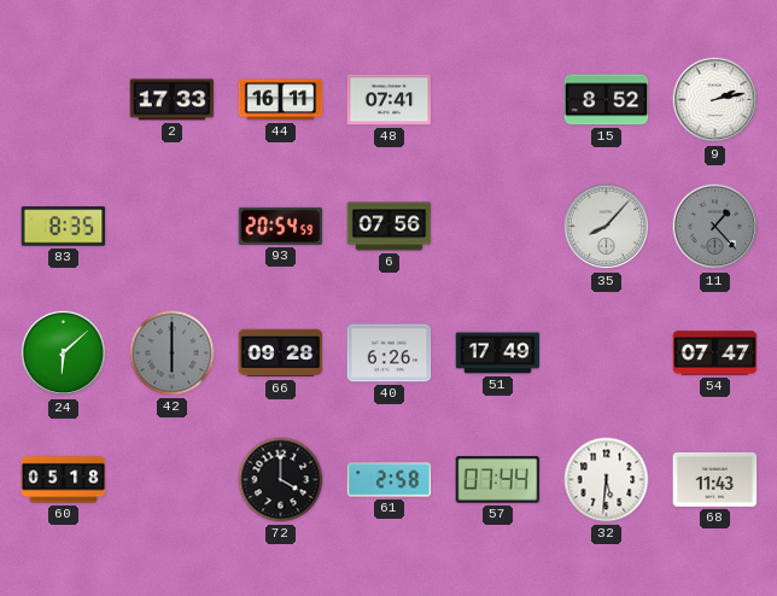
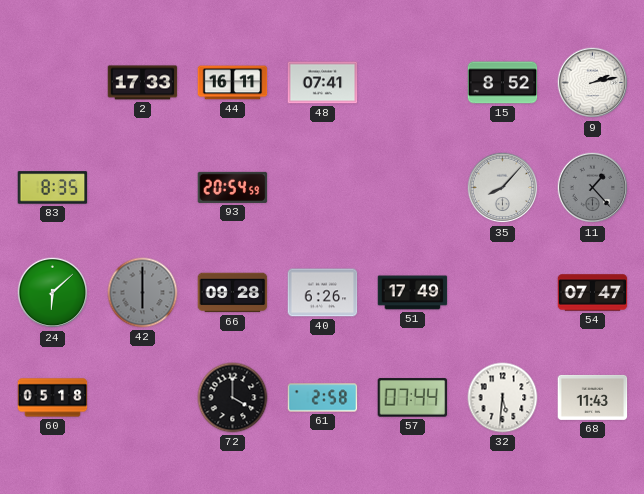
6: 07:56 -> none (390, 227)
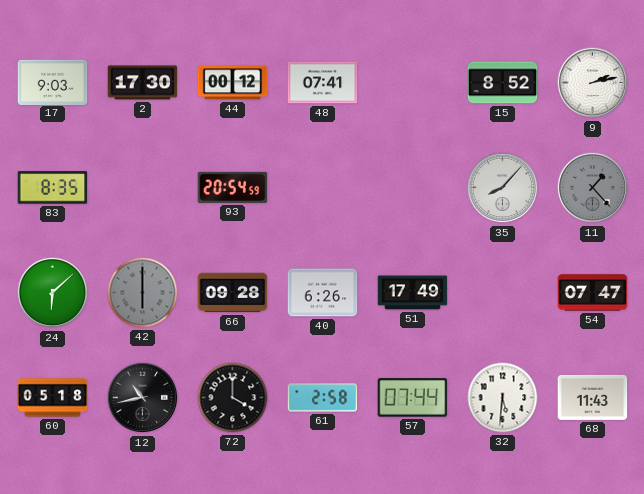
17: none -> 9:03 (53, 82)
2: 17:33 -> 17:30 (143, 83)
44: 16:11 -> 00:12 (233, 83)
12: none -> 10:43 (143, 398)
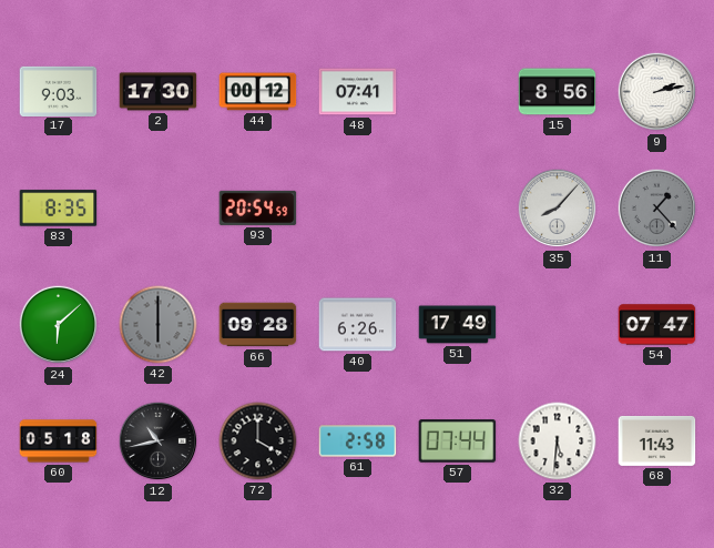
15: 8:52 -> 8:56 (558, 92)
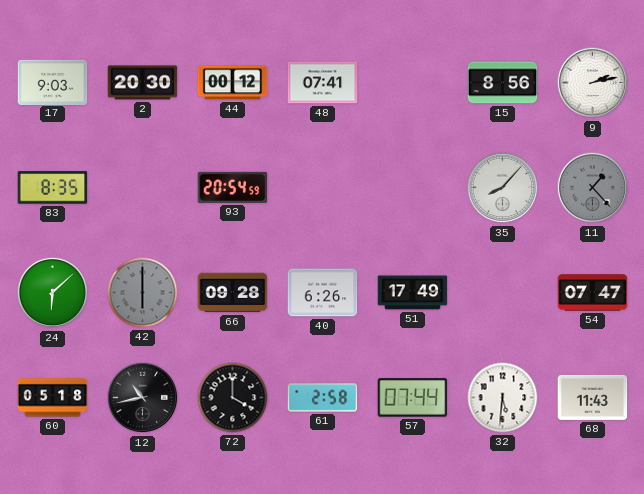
2: 17:30 -> 20:30 (143, 83)
